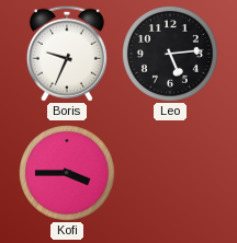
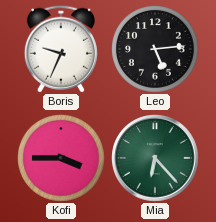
Mia: none -> 6:23 (155, 158)
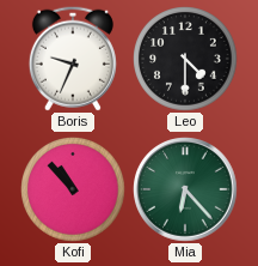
Leo: 5:14 -> 4:30 (186, 60)
Kofi: 3:45 -> 10:53 (74, 191)
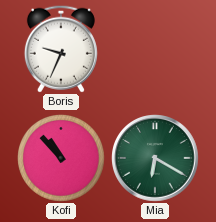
Leo: 4:30 -> none (186, 60)
Mia: 6:23 -> 6:20 (155, 158)
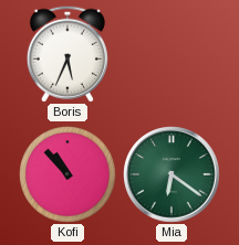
Boris: 9:34 -> 5:34 (67, 54)
Mia: 6:20 -> 6:21 (172, 174)
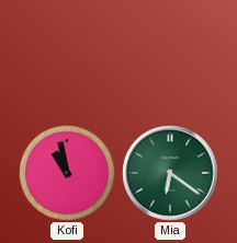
Boris: 5:34 -> none (67, 54)
Kofi: 10:53 -> 10:58 (68, 174)
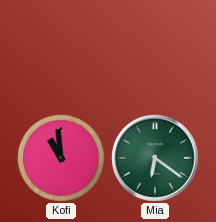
Kofi: 10:58 -> 10:59 (62, 159)
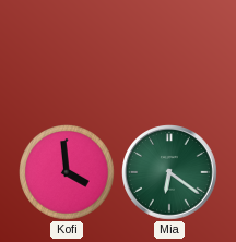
Kofi: 10:59 -> 3:59 (68, 173)
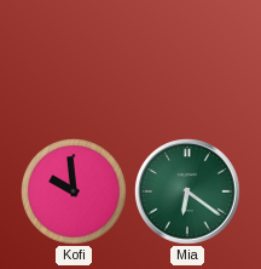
Kofi: 3:59 -> 9:59 (75, 193)
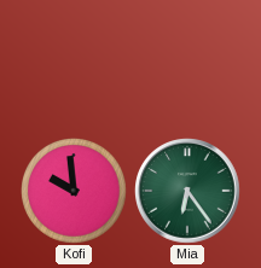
Mia: 6:21 -> 6:24 (187, 191)
